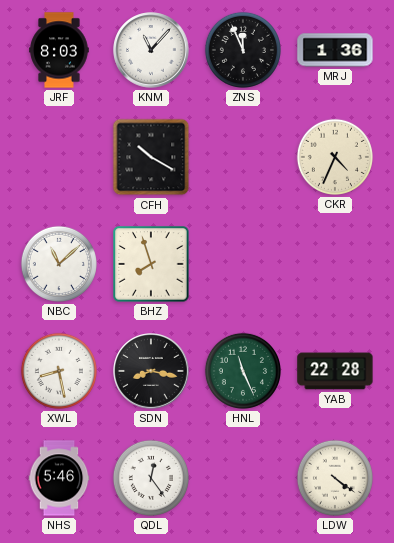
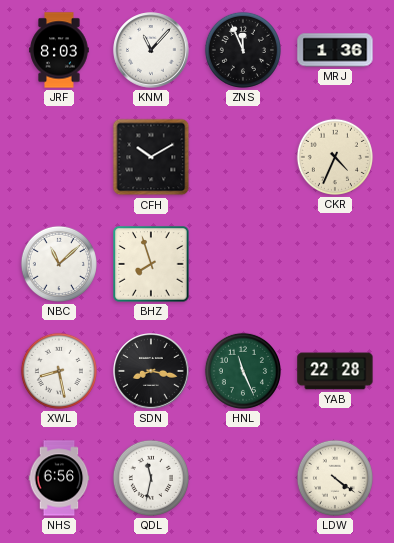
CFH: 10:20 -> 10:10 (151, 157)
NHS: 5:46 -> 6:56 (59, 478)
QDL: 12:24 -> 11:32 (151, 478)
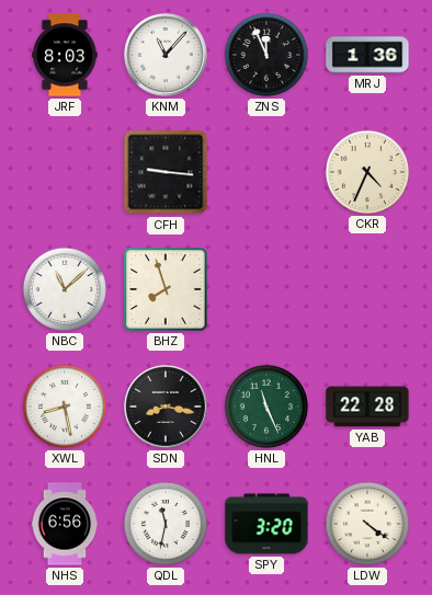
CFH: 10:10 -> 9:16 (166, 172)
SPY: none -> 3:20 (266, 524)
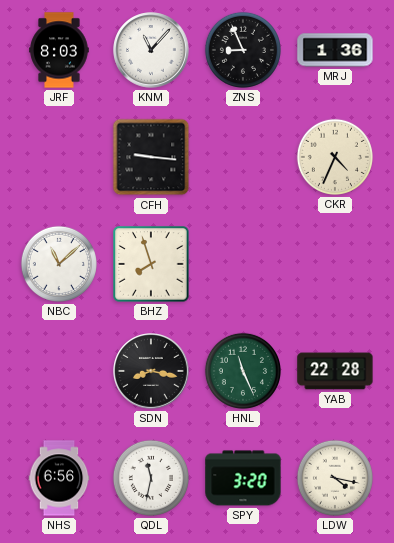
ZNS: 11:56 -> 8:56 (243, 50)
XWL: 8:28 -> none (65, 407)
LDW: 4:21 -> 4:17 (335, 478)
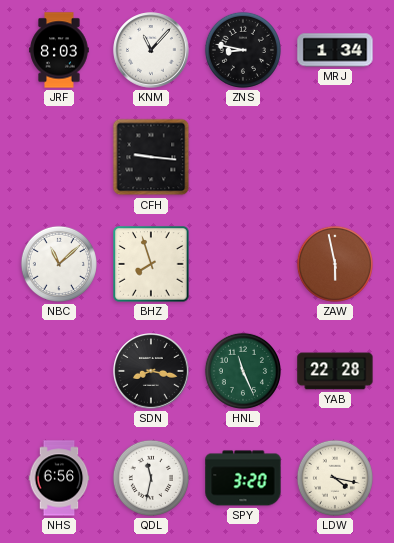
ZNS: 8:56 -> 8:47 (243, 50)
MRJ: 1:36 -> 1:34 (335, 50)
CKR: 4:34 -> none (335, 157)
ZAW: none -> 5:58 (335, 264)
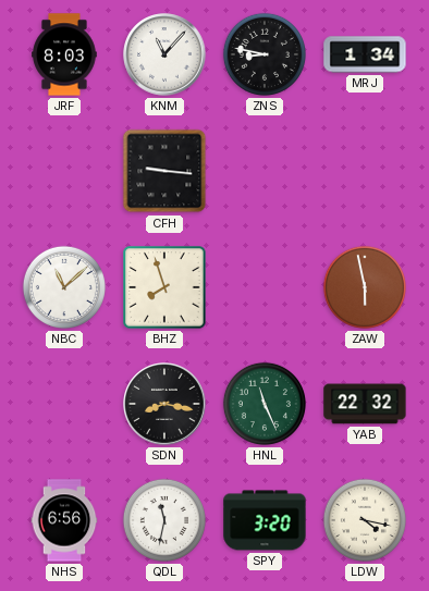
YAB: 22:28 -> 22:32 (365, 404)
